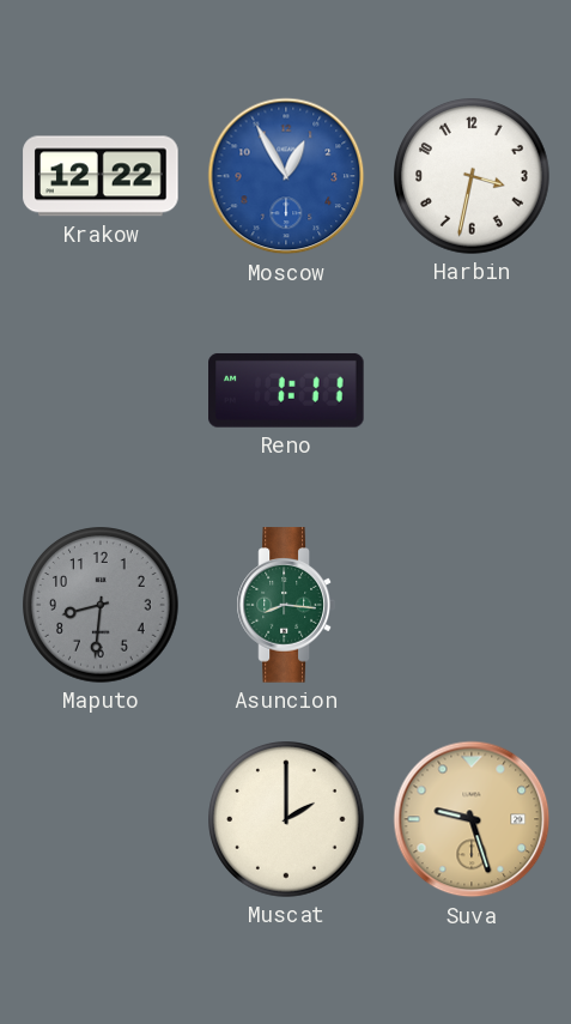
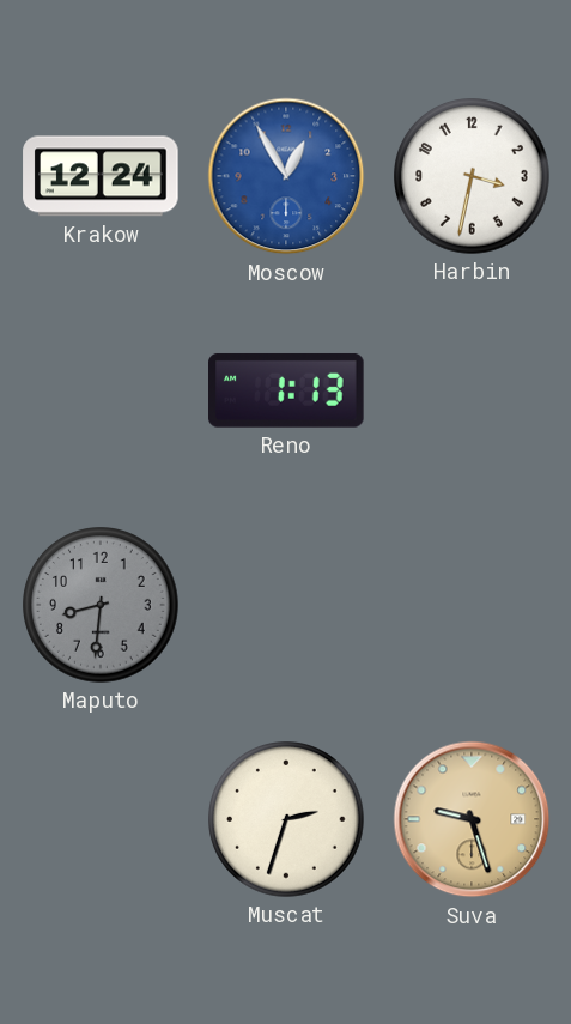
Krakow: 12:22 -> 12:24 (101, 176)
Reno: 1:11 -> 1:13 (287, 390)
Asuncion: 8:16 -> none (286, 605)
Muscat: 2:00 -> 2:33 (286, 819)
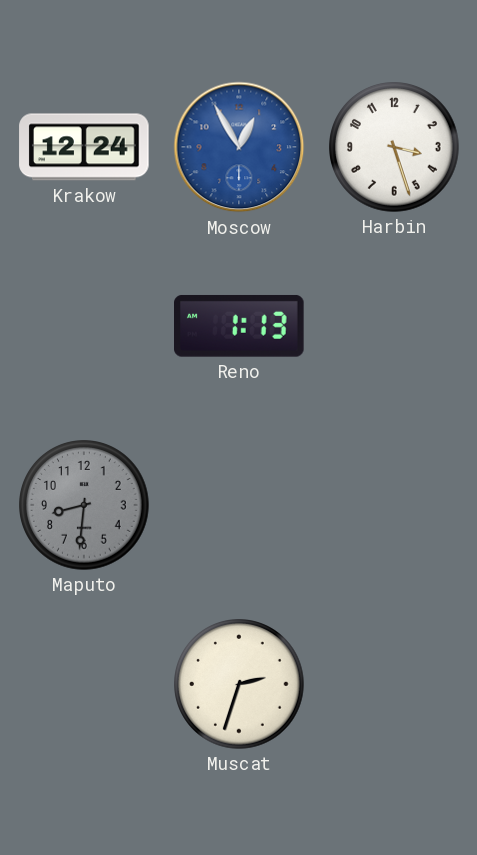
Harbin: 3:32 -> 3:27 (394, 147)
Suva: 9:27 -> none (472, 819)
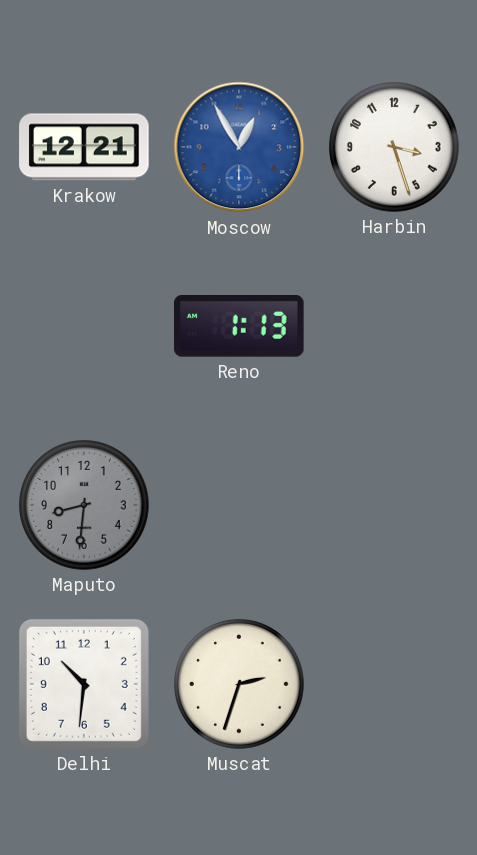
Krakow: 12:24 -> 12:21 (84, 147)
Delhi: none -> 10:31 (84, 684)
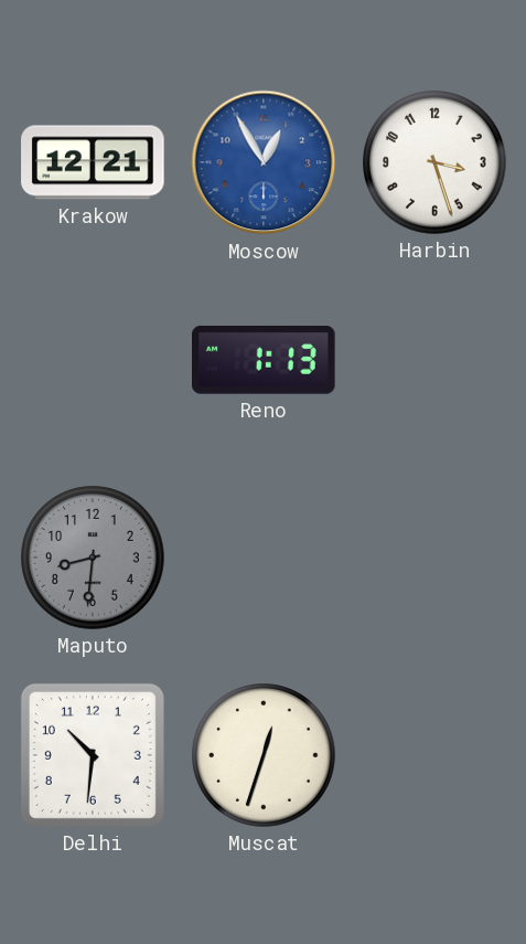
Muscat: 2:33 -> 12:33 (264, 755)
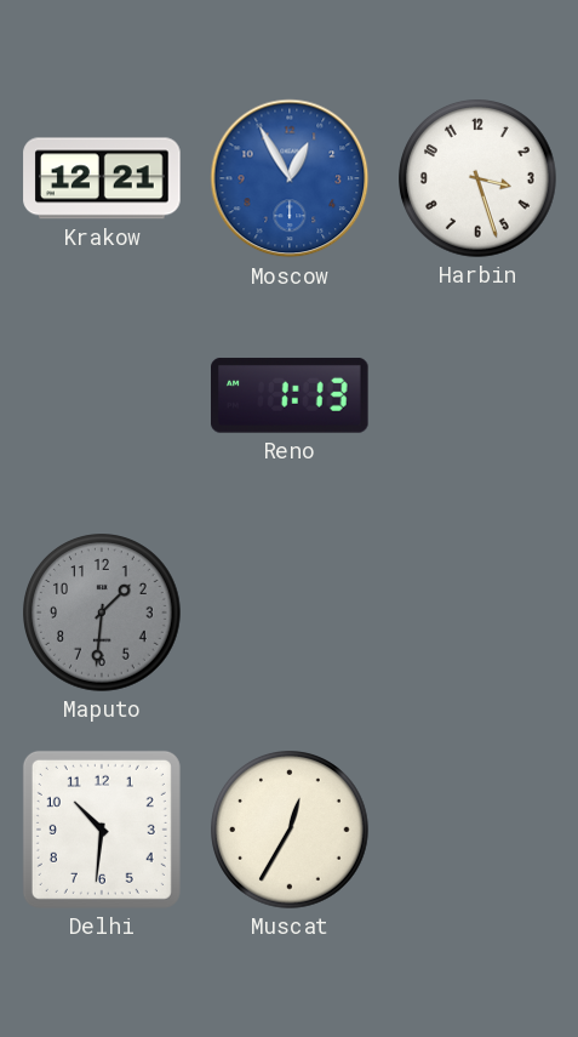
Maputo: 8:31 -> 1:31 (102, 612)
Muscat: 12:33 -> 12:35 (290, 830)
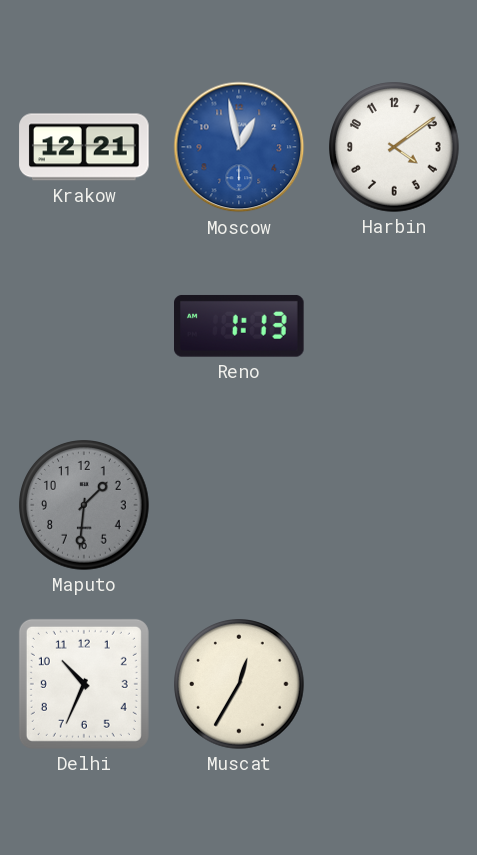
Moscow: 12:55 -> 12:58 (239, 147)
Harbin: 3:27 -> 4:09 (394, 147)
Delhi: 10:31 -> 10:34 (84, 684)
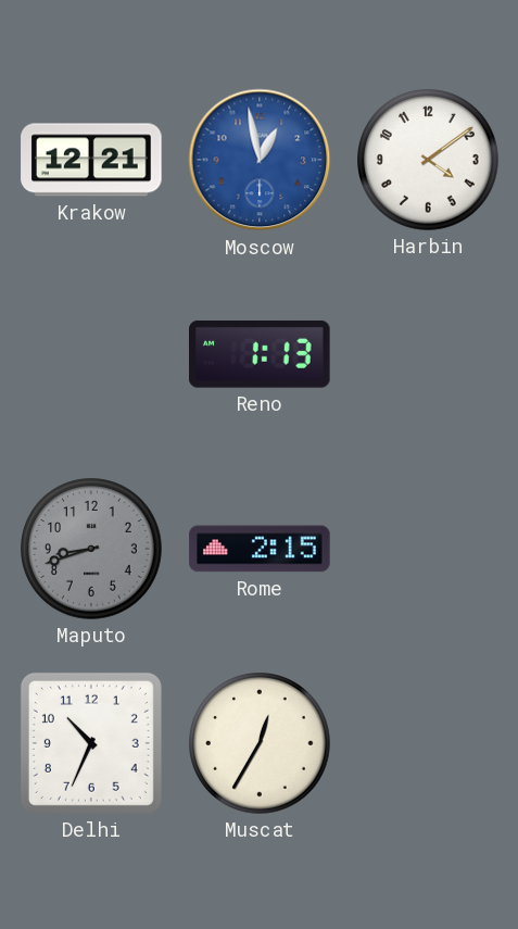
Maputo: 1:31 -> 8:42 (91, 549)
Rome: none -> 2:15 (260, 549)
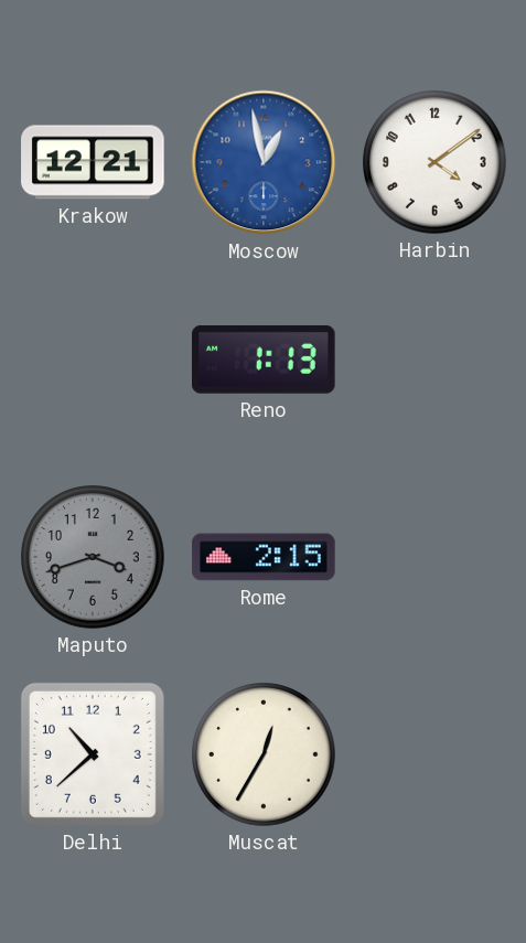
Maputo: 8:42 -> 3:42 (93, 557)
Delhi: 10:34 -> 10:38 (93, 754)
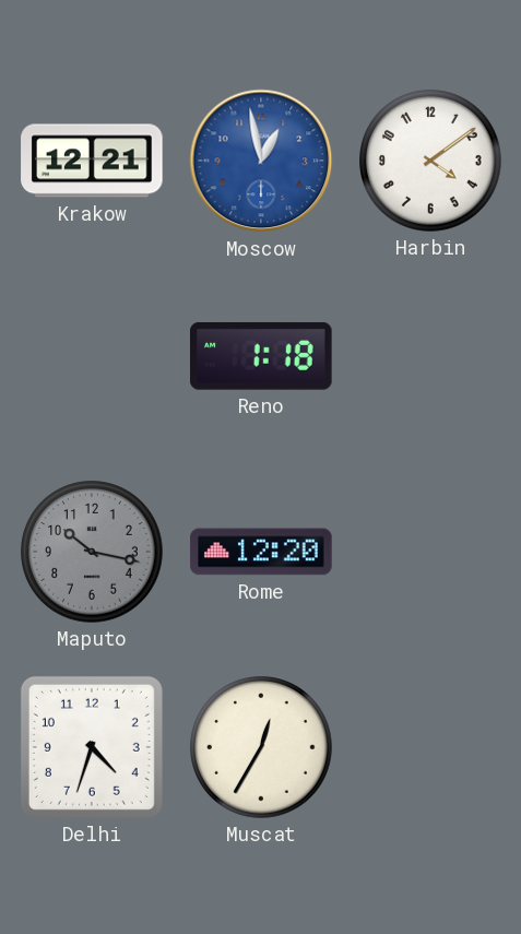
Reno: 1:13 -> 1:18 (262, 356)
Maputo: 3:42 -> 10:17 (92, 552)
Rome: 2:15 -> 12:20 (261, 552)
Delhi: 10:38 -> 4:33 (92, 747)
